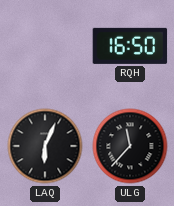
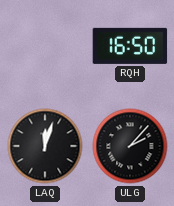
LAQ: 6:04 -> 12:03 (45, 146)
ULG: 11:37 -> 2:07 (130, 146)
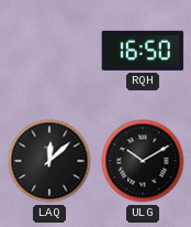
LAQ: 12:03 -> 12:08 (49, 161)
ULG: 2:07 -> 10:10 (143, 161)
